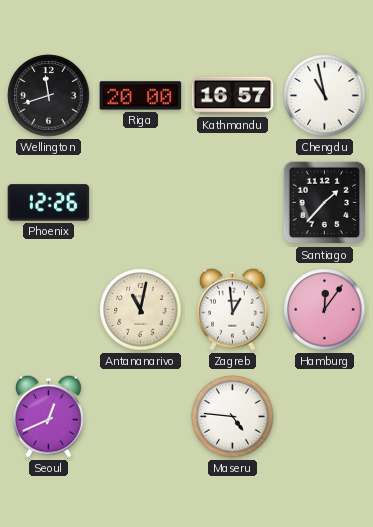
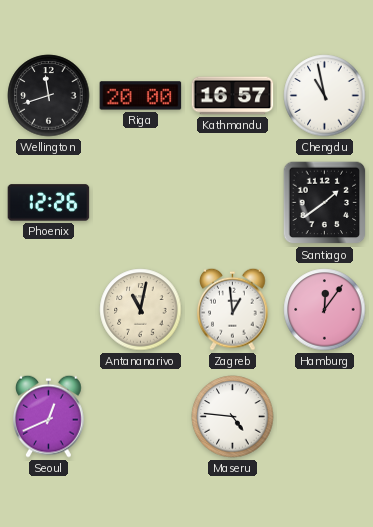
Santiago: 1:37 -> 1:39 (325, 203)
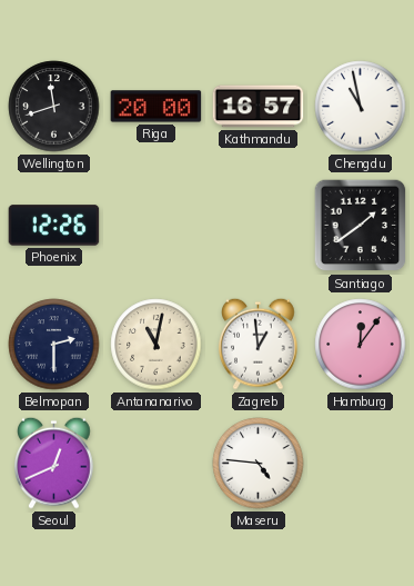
Belmopan: none -> 2:30 (54, 345)
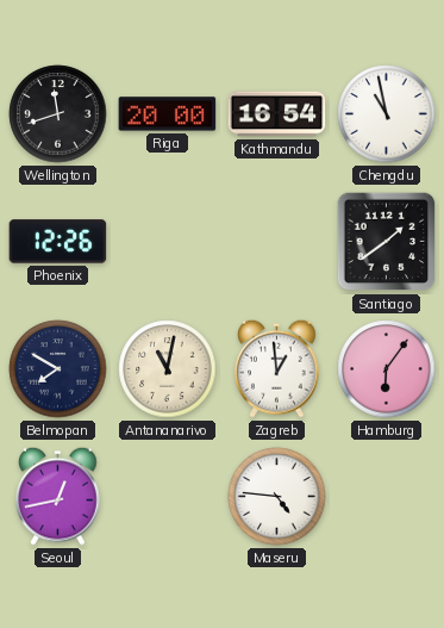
Kathmandu: 16:57 -> 16:54 (277, 114)
Belmopan: 2:30 -> 7:50 (58, 369)
Hamburg: 12:06 -> 6:06 (387, 369)
Seoul: 12:41 -> 12:43 (58, 496)
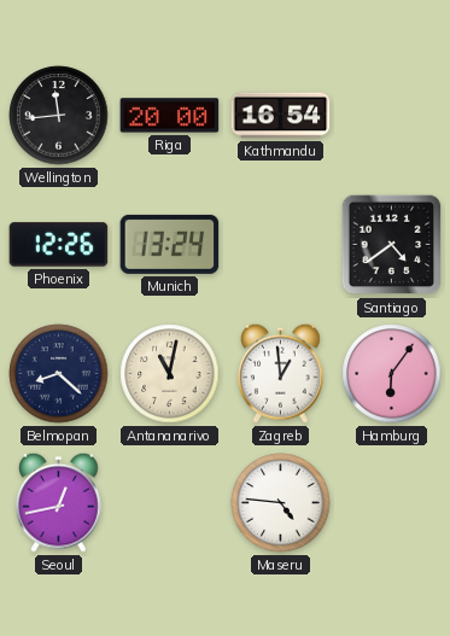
Wellington: 11:42 -> 11:44 (59, 116)
Chengdu: 10:58 -> none (387, 114)
Munich: none -> 13:24 (170, 244)
Santiago: 1:39 -> 4:39 (392, 245)
Belmopan: 7:50 -> 8:22 (59, 374)
